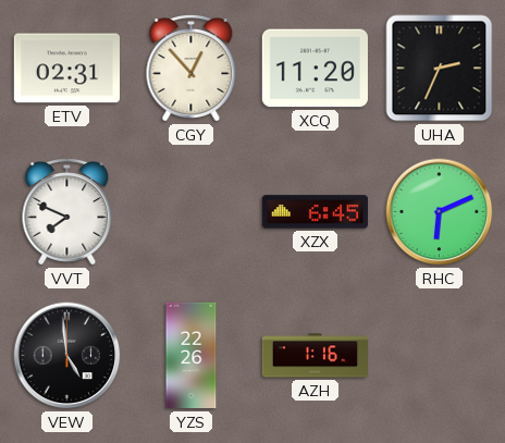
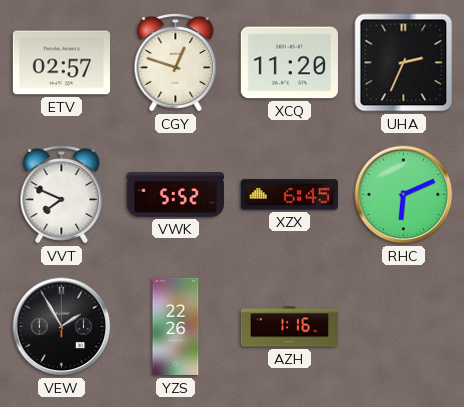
ETV: 02:31 -> 02:57 (61, 63)
CGY: 12:53 -> 12:48 (176, 63)
VWK: none -> 5:52 (175, 195)
VEW: 4:59 -> 1:55 (62, 327)
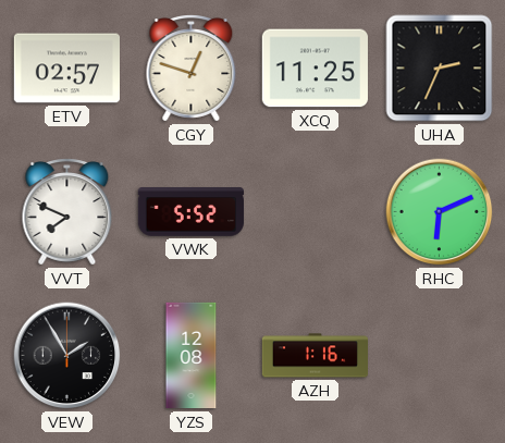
XCQ: 11:20 -> 11:25 (315, 69)
XZX: 6:45 -> none (289, 195)
YZS: 22:26 -> 12:08 (192, 356)
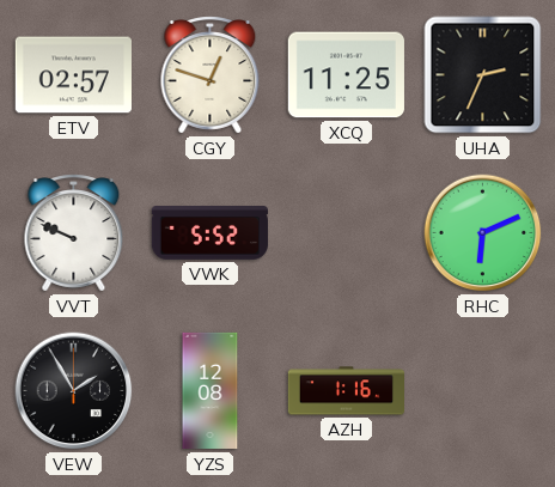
VVT: 7:49 -> 9:49 (74, 233)
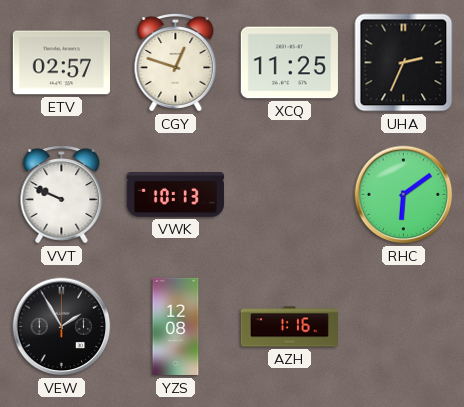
VWK: 5:52 -> 10:13 (175, 195)
RHC: 6:11 -> 6:09 (404, 195)
